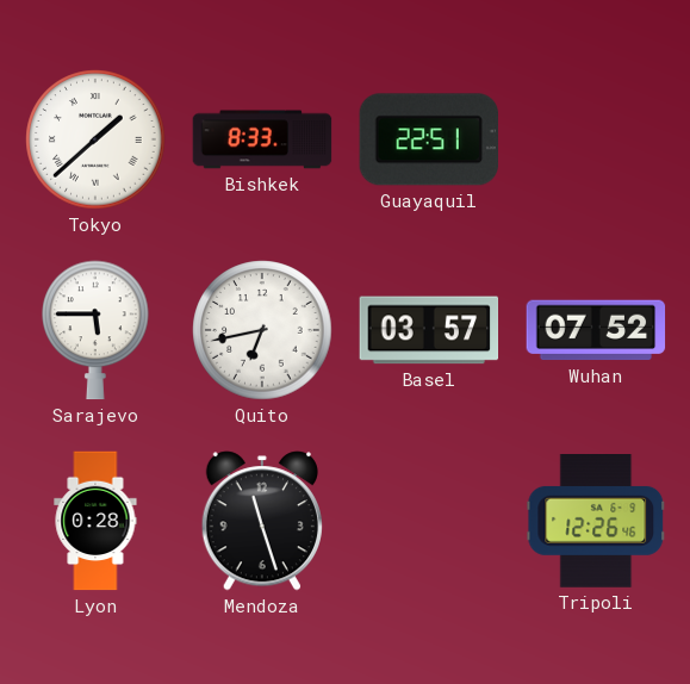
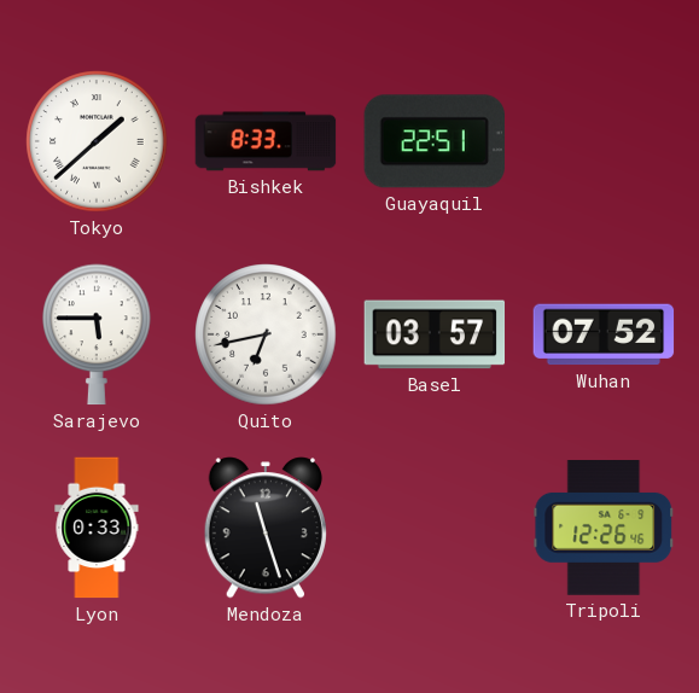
Lyon: 0:28 -> 0:33 (97, 528)
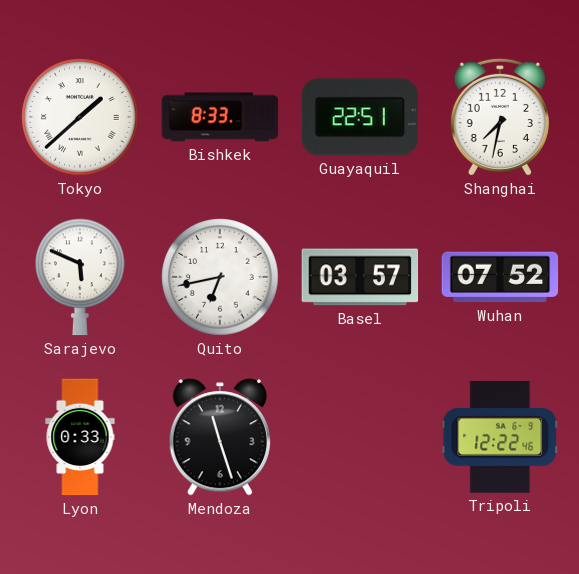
Shanghai: none -> 7:32 (500, 117)
Sarajevo: 5:45 -> 5:49 (80, 277)
Tripoli: 12:26 -> 12:22 (500, 438)
